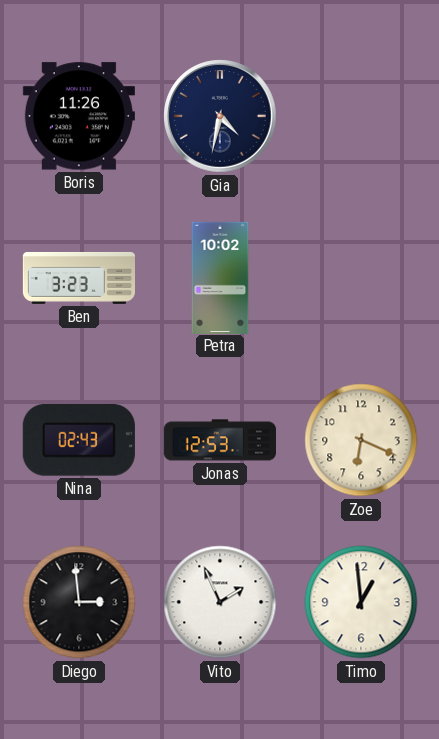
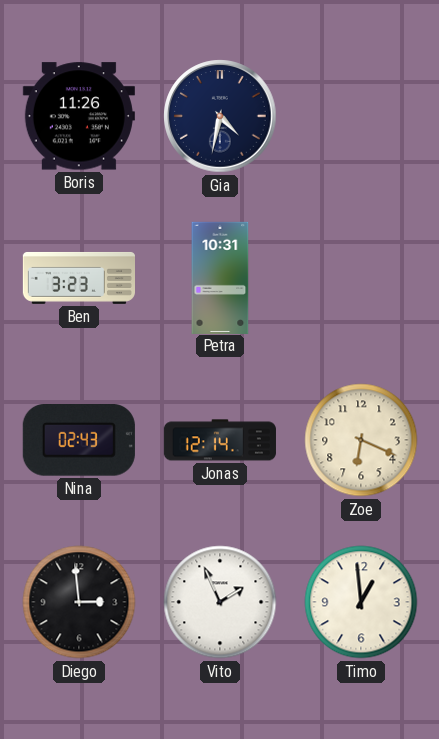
Petra: 10:02 -> 10:31 (220, 277)
Jonas: 12:53 -> 12:14 (220, 440)
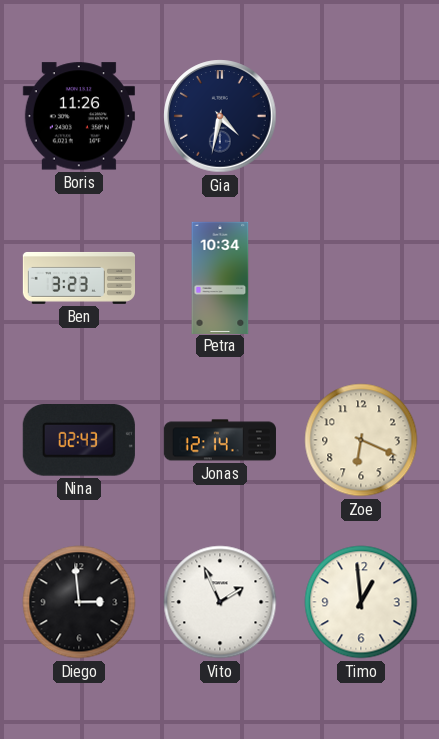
Petra: 10:31 -> 10:34 (220, 277)
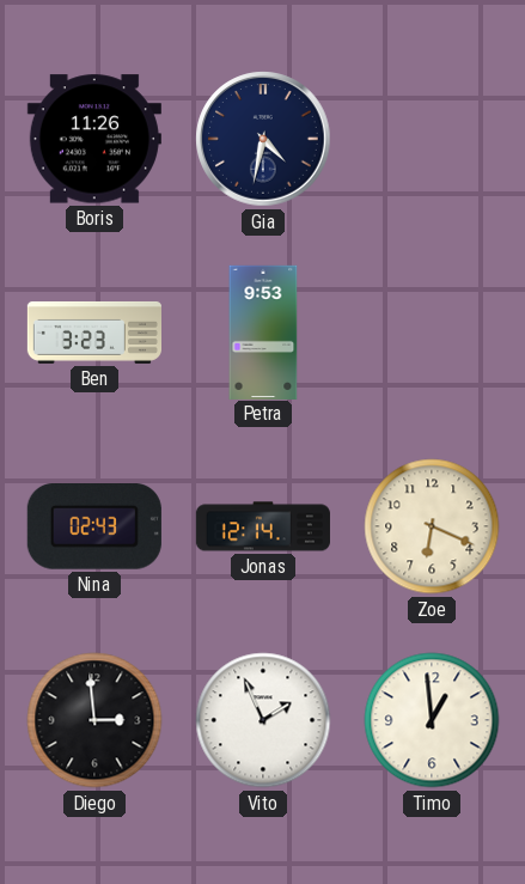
Petra: 10:34 -> 9:53 (263, 331)
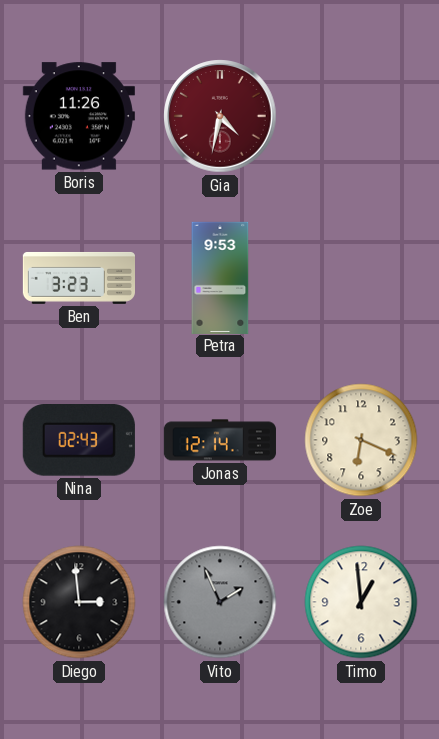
Gia dial: navy -> burgundy (220, 116)
Vito dial: white -> grey (220, 602)
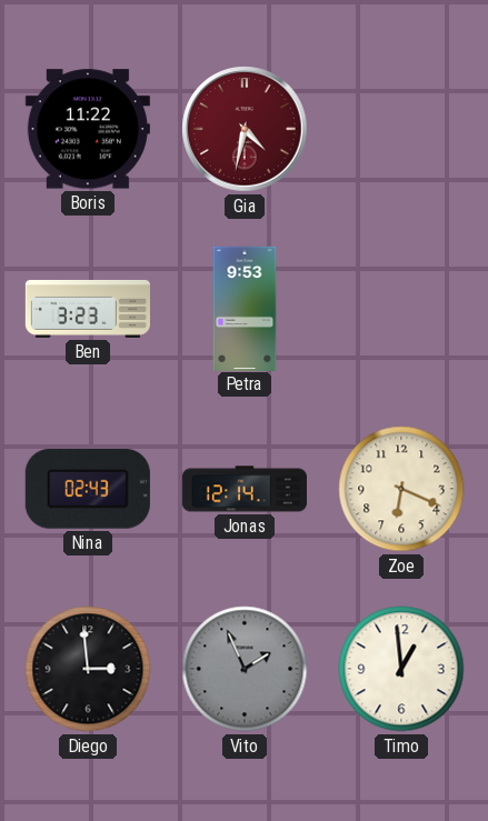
Boris: 11:26 -> 11:22 (88, 129)
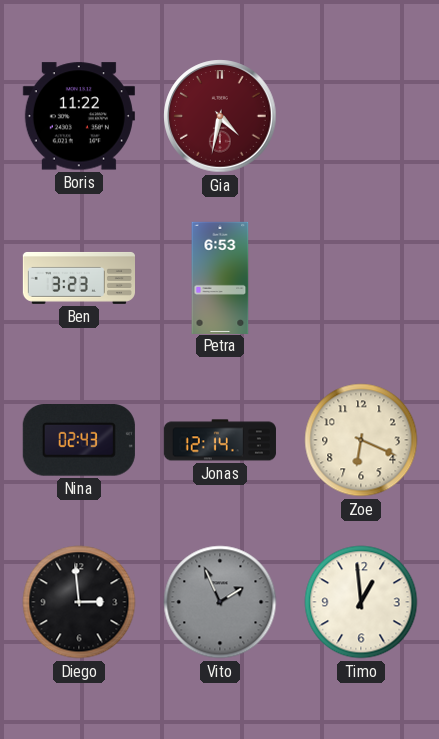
Petra: 9:53 -> 6:53 (220, 277)
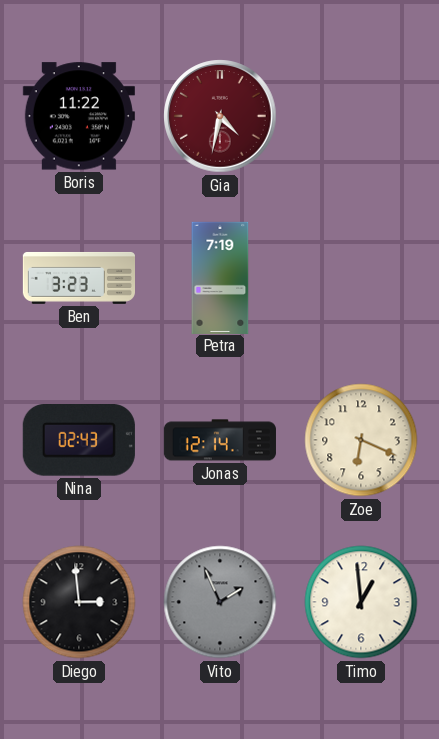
Petra: 6:53 -> 7:19 (220, 277)
